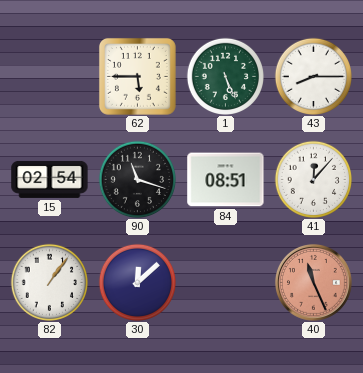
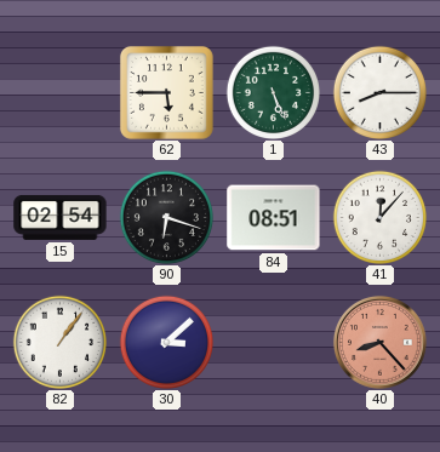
90: 11:18 -> 6:18 (166, 217)
30: 12:08 -> 3:08 (166, 342)
40: 11:26 -> 8:23 (379, 342)
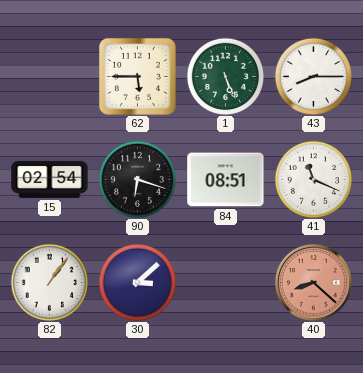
41: 12:07 -> 11:19 (313, 179)
40: 8:23 -> 8:22 (313, 282)
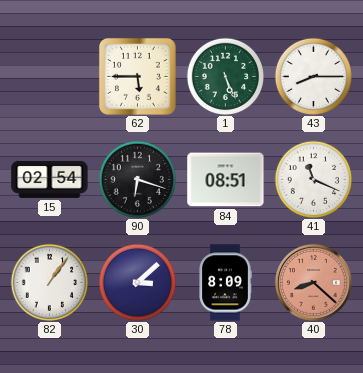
78: none -> 8:09 (225, 283)
